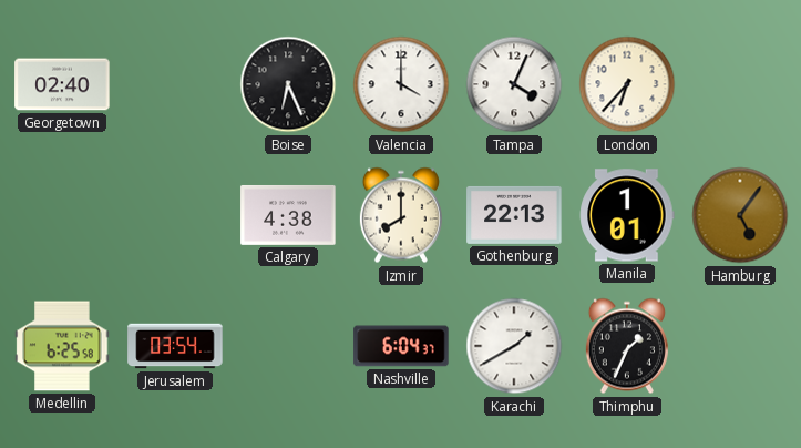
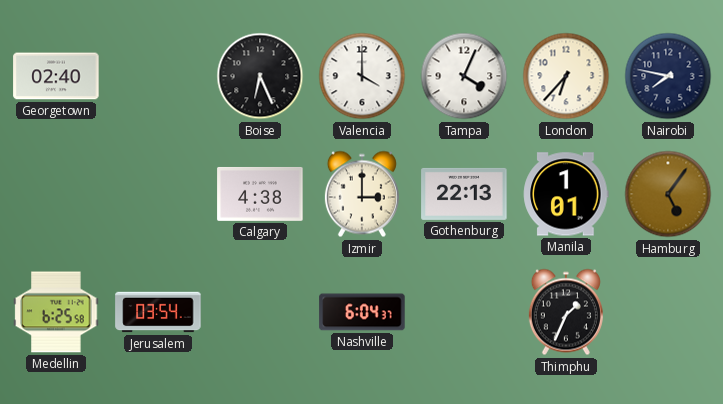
Nairobi: none -> 7:47 (668, 76)
Izmir: 8:00 -> 3:00 (362, 194)
Karachi: 1:40 -> none (514, 346)
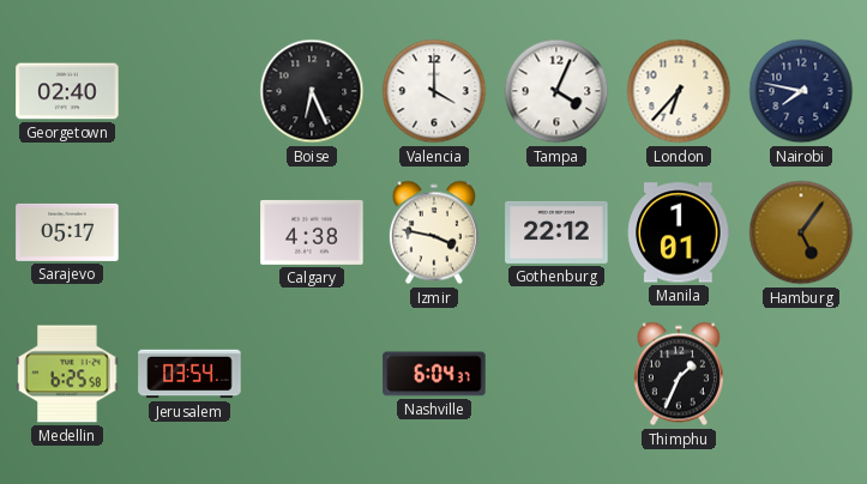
Sarajevo: none -> 05:17 (67, 232)
Izmir: 3:00 -> 3:47 (434, 232)
Gothenburg: 22:13 -> 22:12 (556, 232)
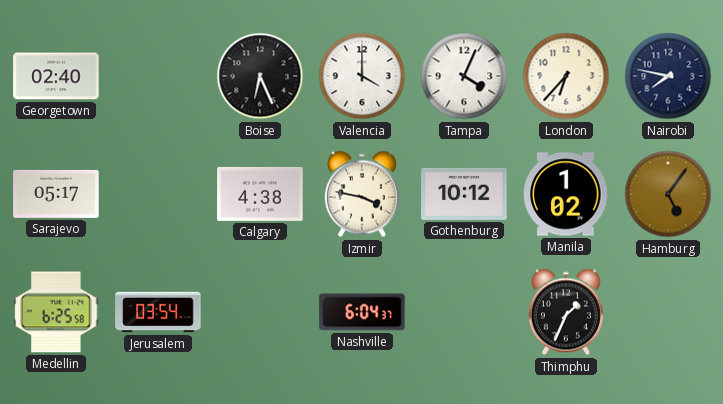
Gothenburg: 22:12 -> 10:12 (464, 194)
Manila: 1:01 -> 1:02 (566, 194)
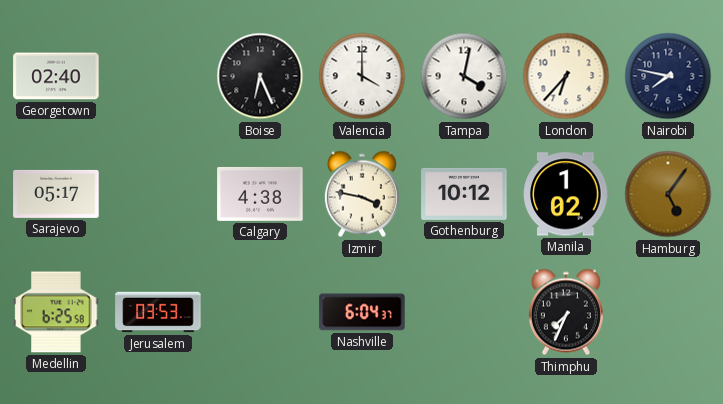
Tampa: 4:04 -> 4:02 (464, 76)
Jerusalem: 03:54 -> 03:53 (158, 312)
Thimphu: 1:34 -> 7:34 (566, 312)
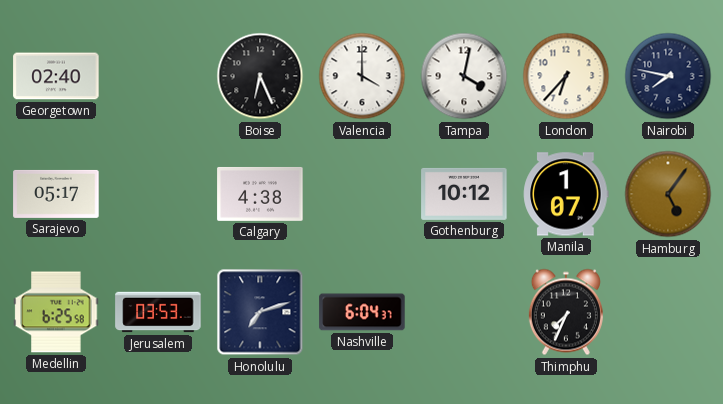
Izmir: 3:47 -> none (362, 194)
Manila: 1:02 -> 1:07 (566, 194)
Honolulu: none -> 7:12 (260, 312)
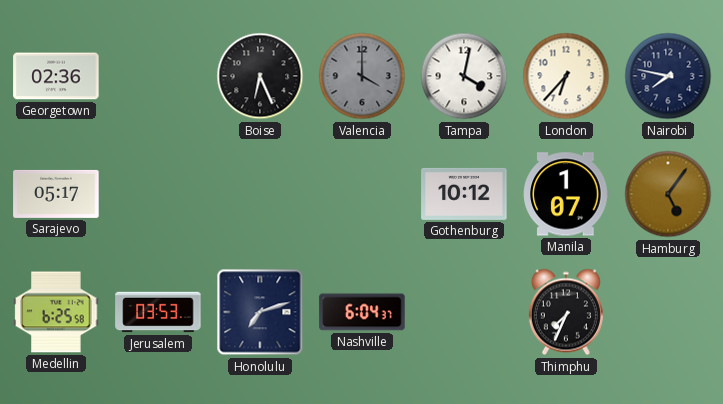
Georgetown: 02:40 -> 02:36 (56, 76)
Valencia dial: white -> grey (362, 76)
Calgary: 4:38 -> none (260, 194)
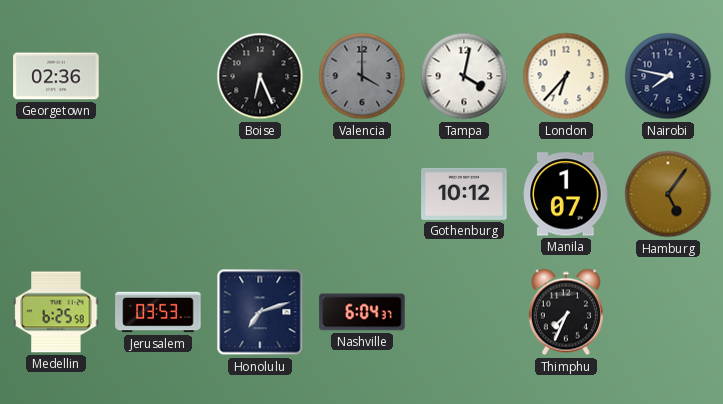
Sarajevo: 05:17 -> none (56, 194)
